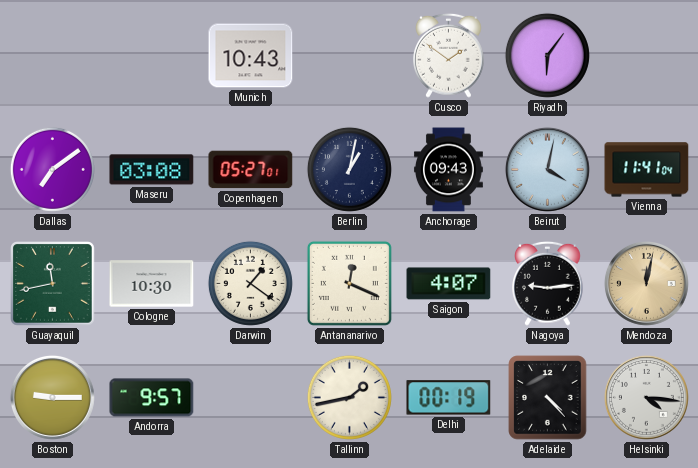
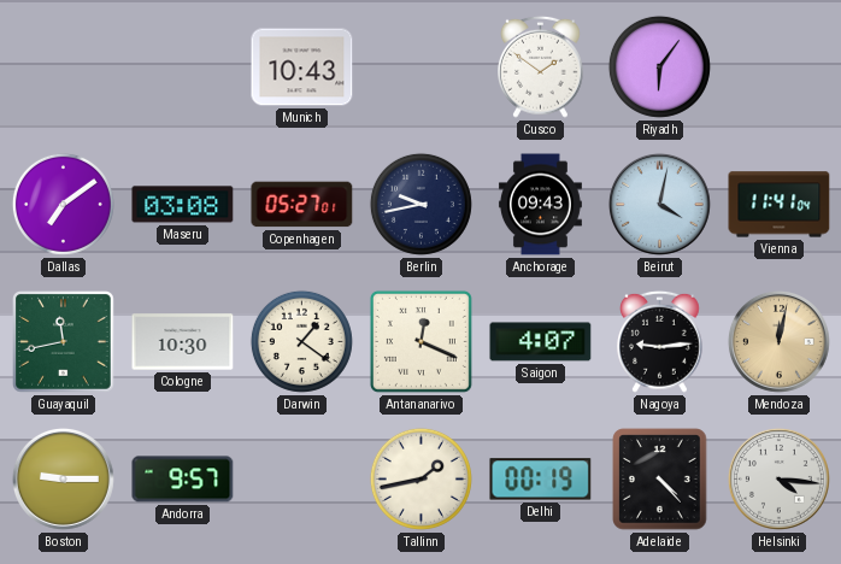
Berlin: 1:02 -> 9:43 (420, 204)
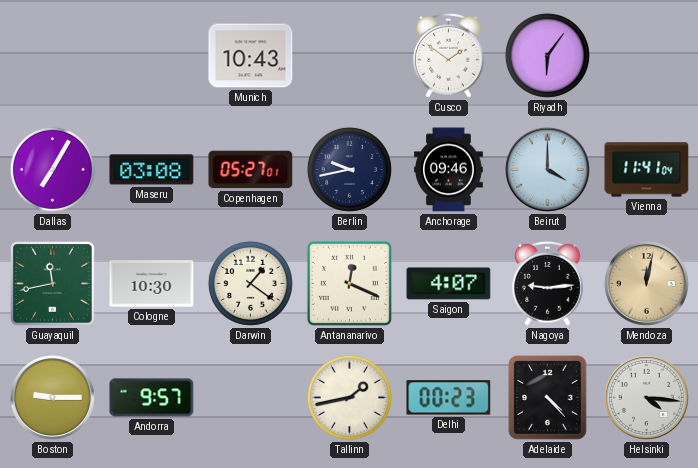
Dallas: 7:09 -> 7:05 (52, 169)
Anchorage: 09:43 -> 09:46 (448, 170)
Beirut: 4:02 -> 4:00 (547, 169)
Delhi: 00:19 -> 00:23 (449, 398)
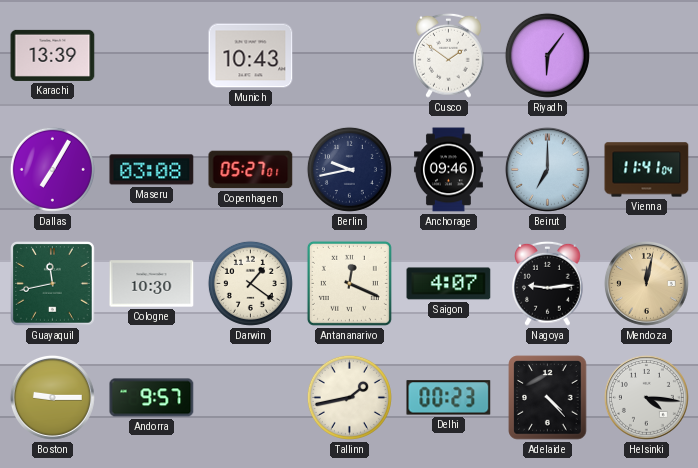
Karachi: none -> 13:39 (53, 55)
Beirut: 4:00 -> 7:00 (547, 169)
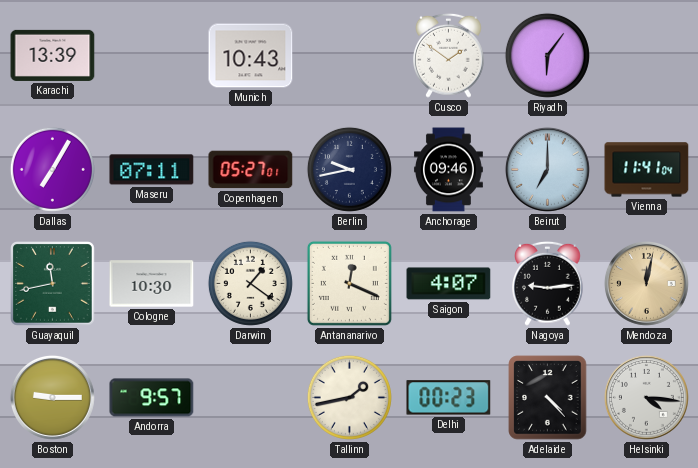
Maseru: 03:08 -> 07:11 (152, 170)
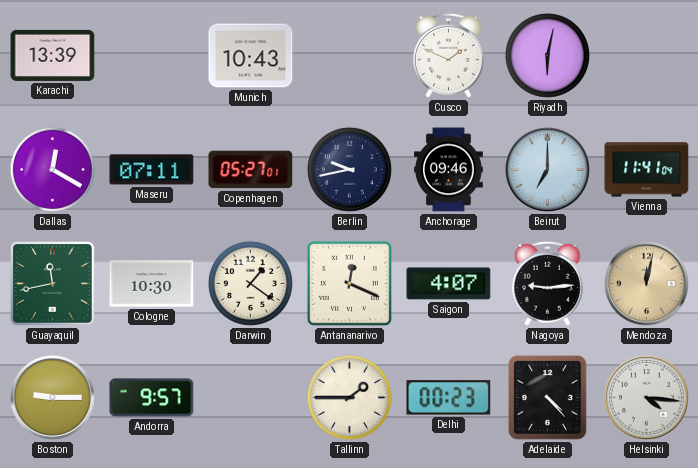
Cusco: 1:51 -> 1:49 (449, 55)
Riyadh: 6:06 -> 6:02 (547, 55)
Dallas: 7:05 -> 12:20 (52, 169)
Tallinn: 1:43 -> 1:45 (349, 397)
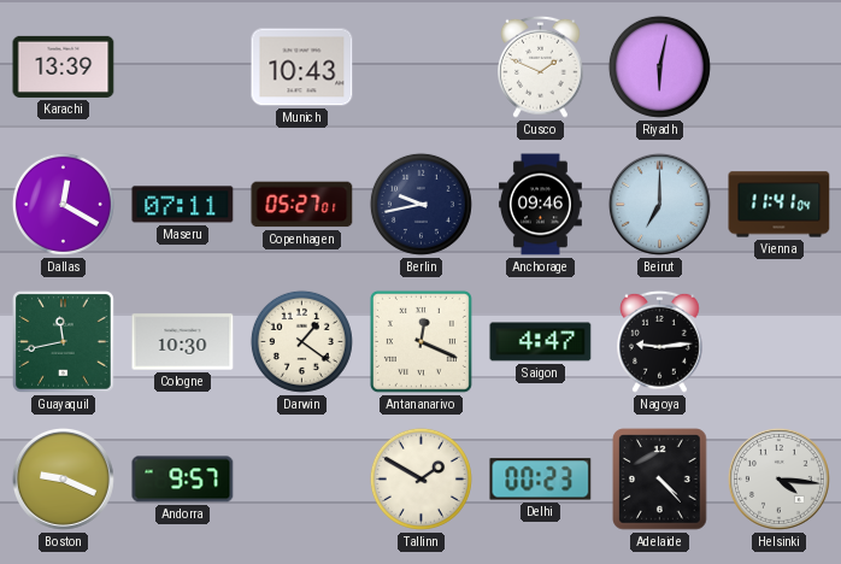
Saigon: 4:07 -> 4:47 (541, 342)
Mendoza: 12:02 -> none (646, 283)
Boston: 9:15 -> 9:19 (63, 478)
Tallinn: 1:45 -> 1:50 (420, 478)
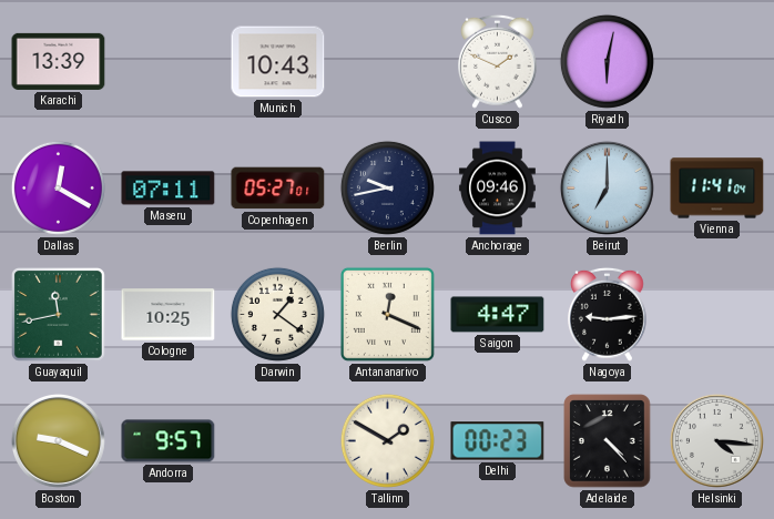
Cologne: 10:30 -> 10:25 (169, 315)
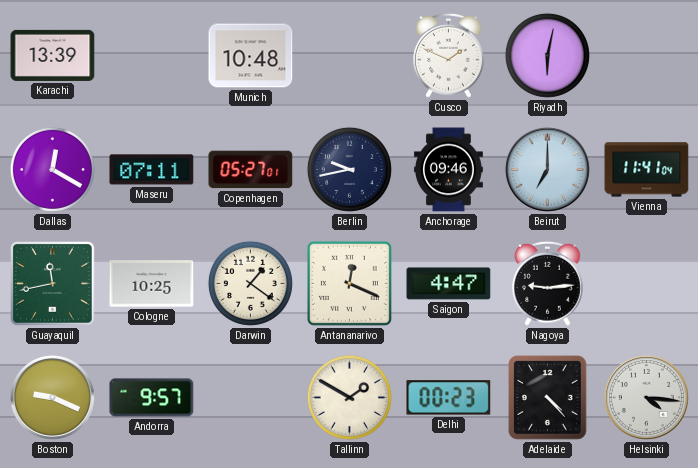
Munich: 10:43 -> 10:48 (251, 56)
